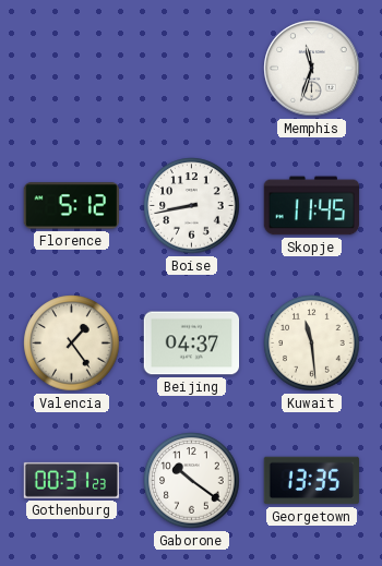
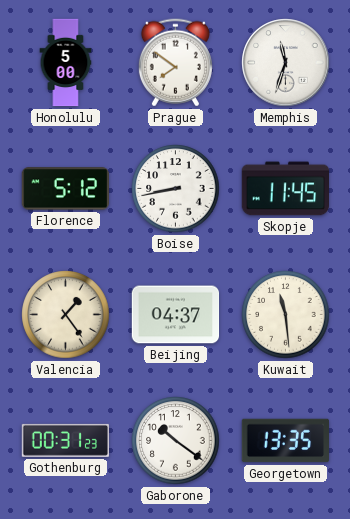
Honolulu: none -> 5:00 (66, 63)
Prague: none -> 7:51 (175, 63)
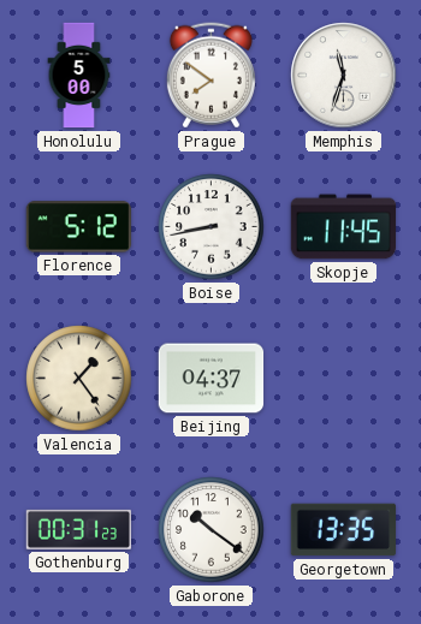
Kuwait: 11:29 -> none (286, 315)
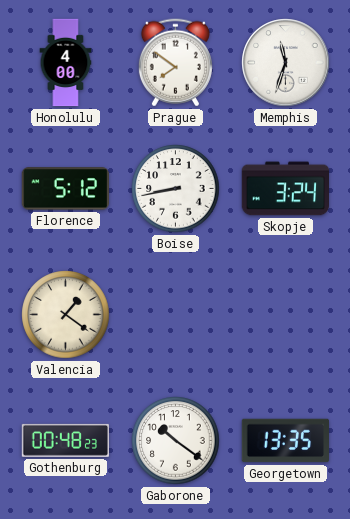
Honolulu: 5:00 -> 4:00 (66, 63)
Skopje: 11:45 -> 3:24 (285, 189)
Valencia: 1:24 -> 1:21 (66, 315)
Beijing: 04:37 -> none (212, 379)
Gothenburg: 00:31 -> 00:48 (65, 440)
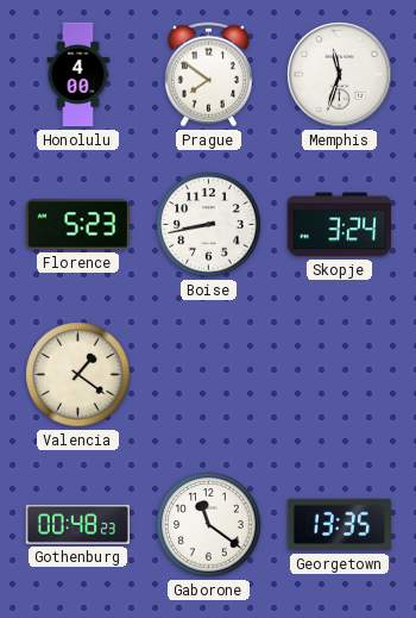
Florence: 5:12 -> 5:23 (77, 225)
Gaborone: 10:21 -> 11:21 (209, 525)
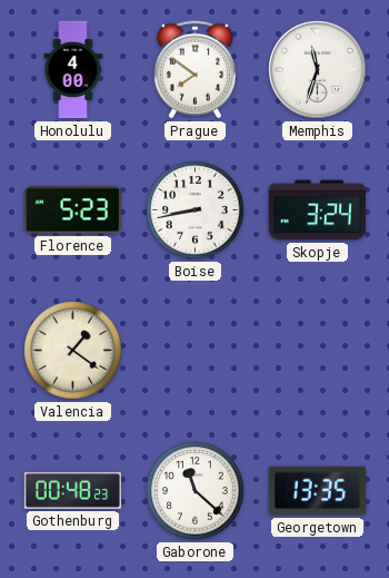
Gaborone: 11:21 -> 11:22 (196, 491)
